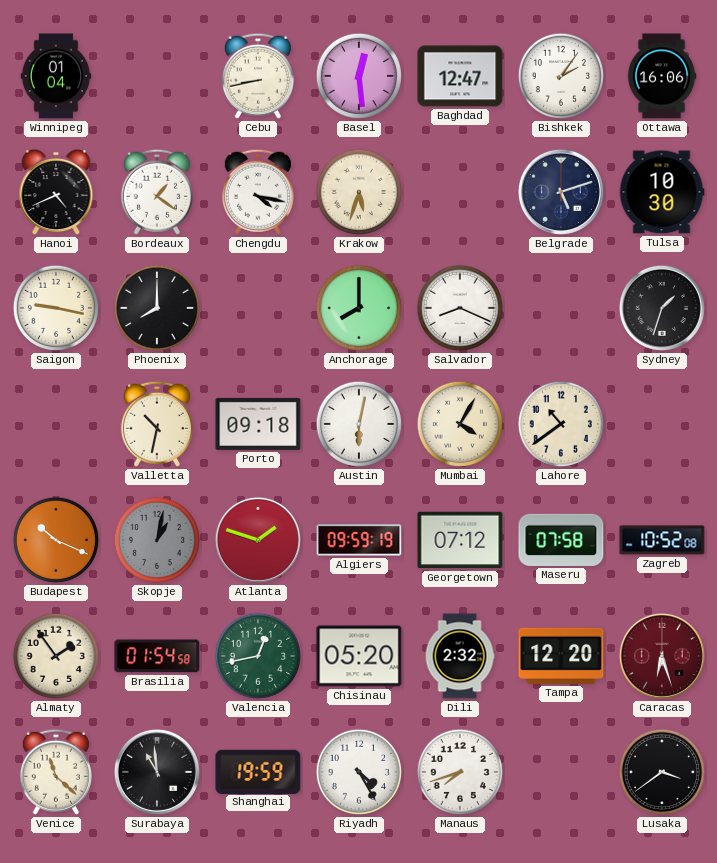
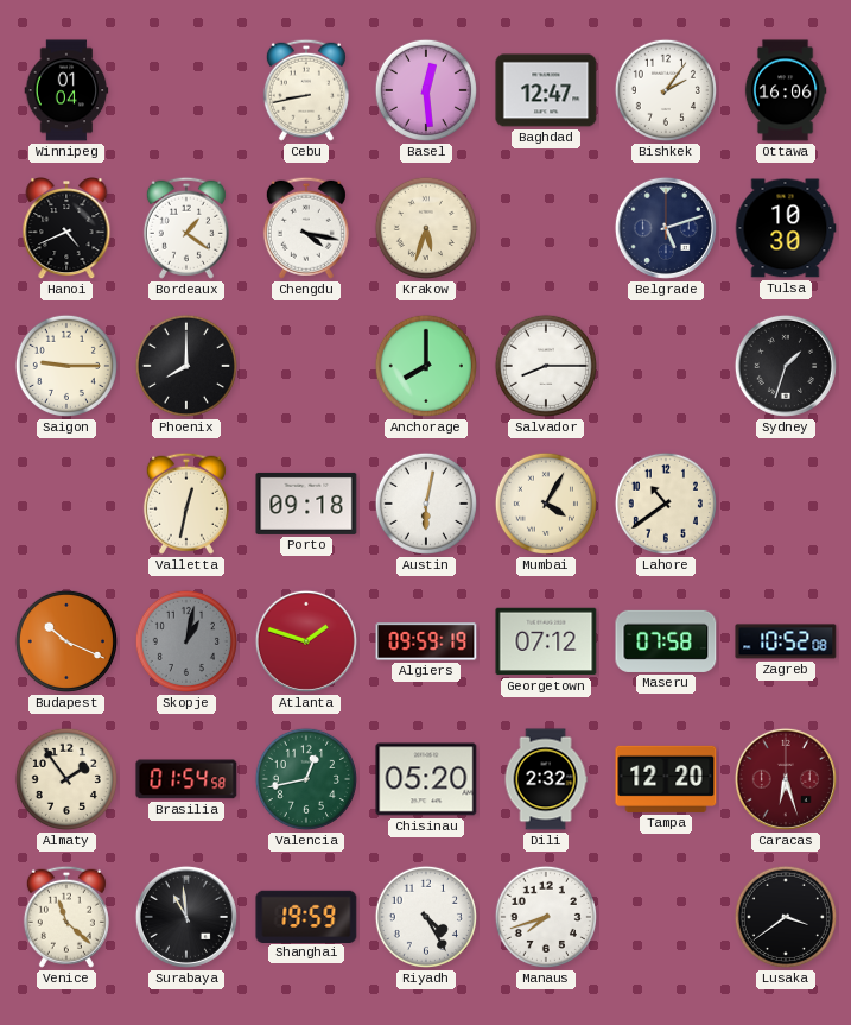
Saigon: 9:17 -> 9:15 (66, 366)
Salvador: 8:19 -> 8:15 (546, 366)
Valletta: 10:32 -> 12:32 (186, 504)
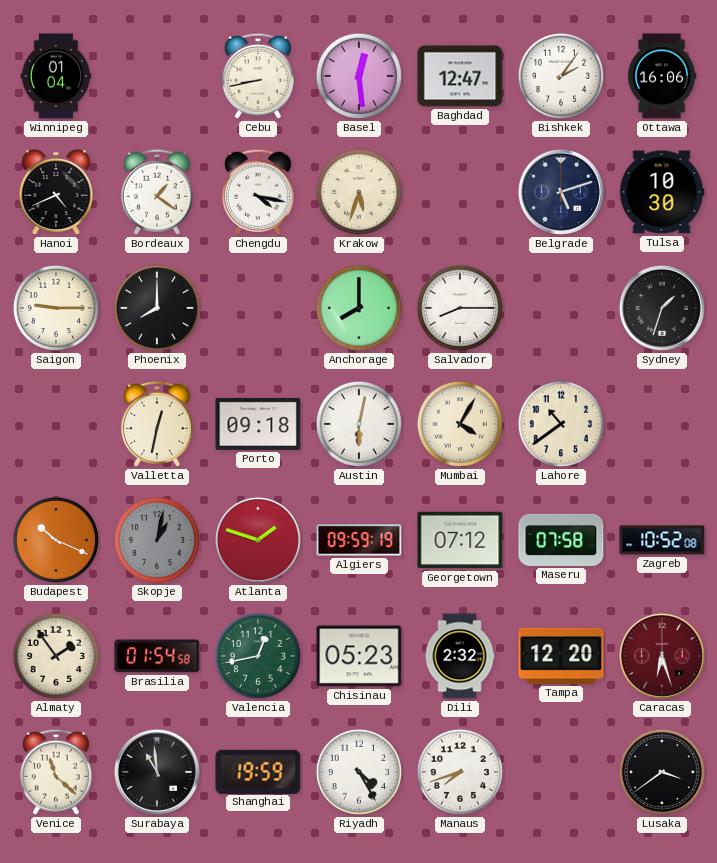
Chisinau: 05:20 -> 05:23 (359, 656)
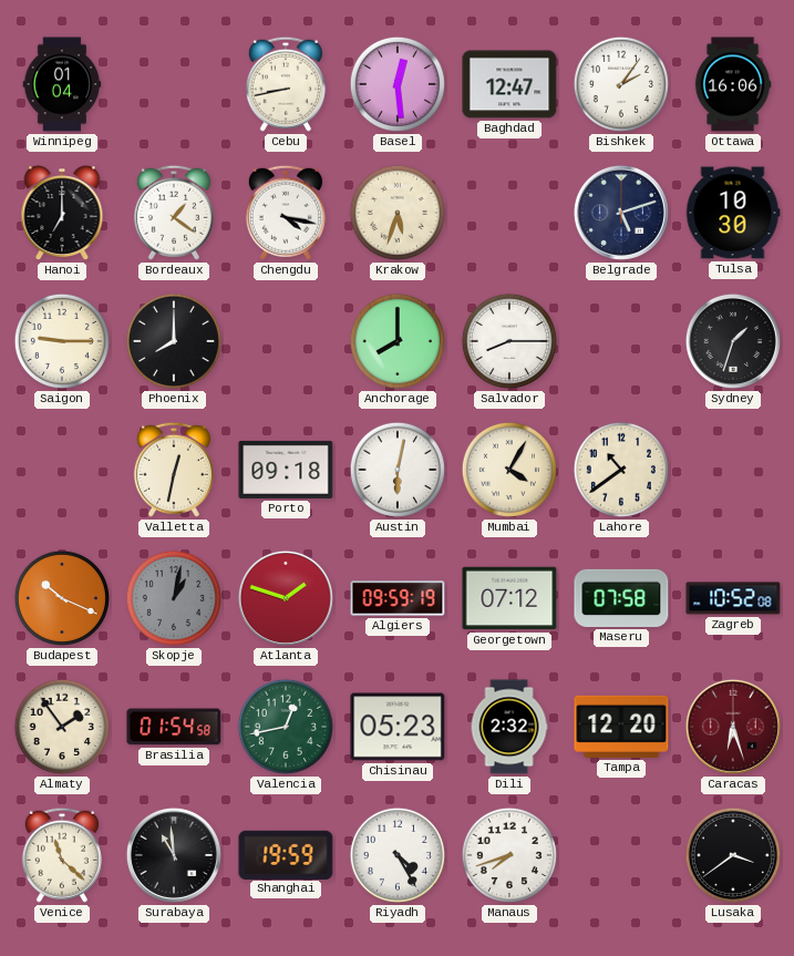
Hanoi: 4:41 -> 7:00 (62, 214)
